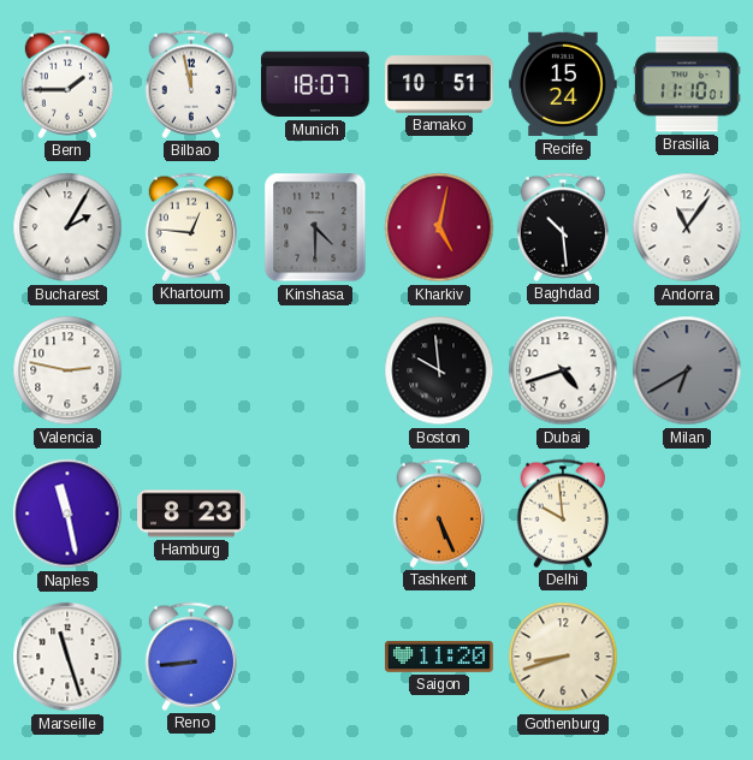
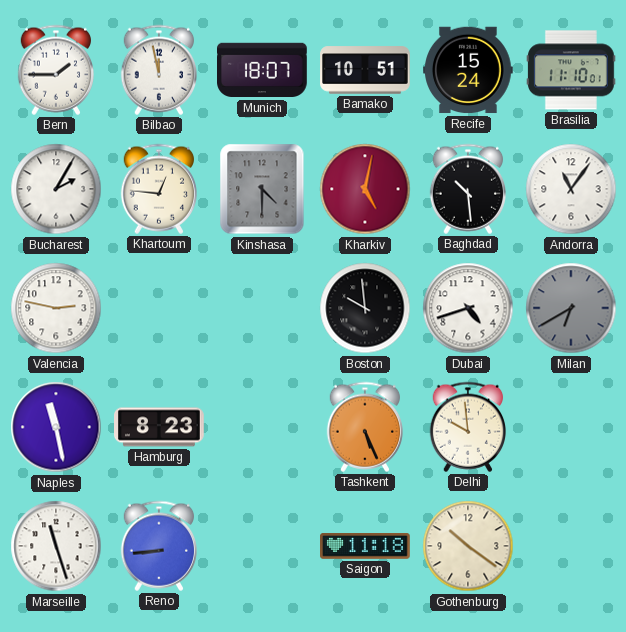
Saigon: 11:20 -> 11:18 (366, 547)
Gothenburg: 8:42 -> 10:21 (468, 546)
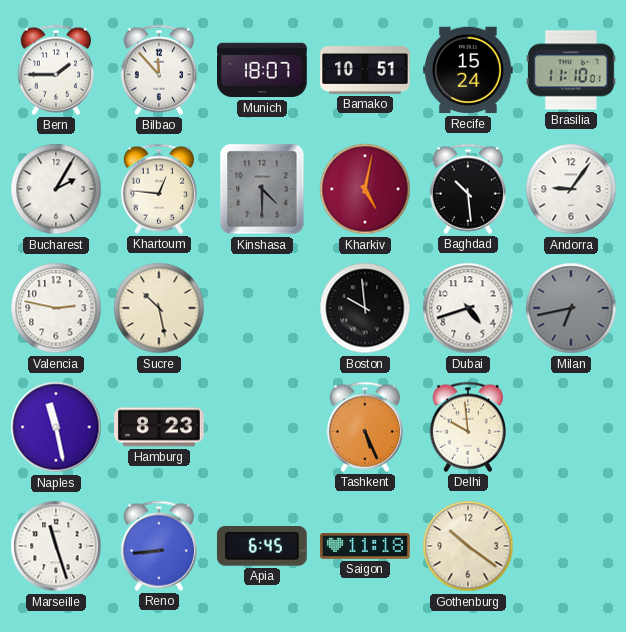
Bilbao: 11:58 -> 11:53 (158, 70)
Andorra: 11:06 -> 9:06 (571, 189)
Sucre: none -> 10:28 (159, 308)
Milan: 6:40 -> 6:43 (571, 308)
Apia: none -> 6:45 (262, 546)
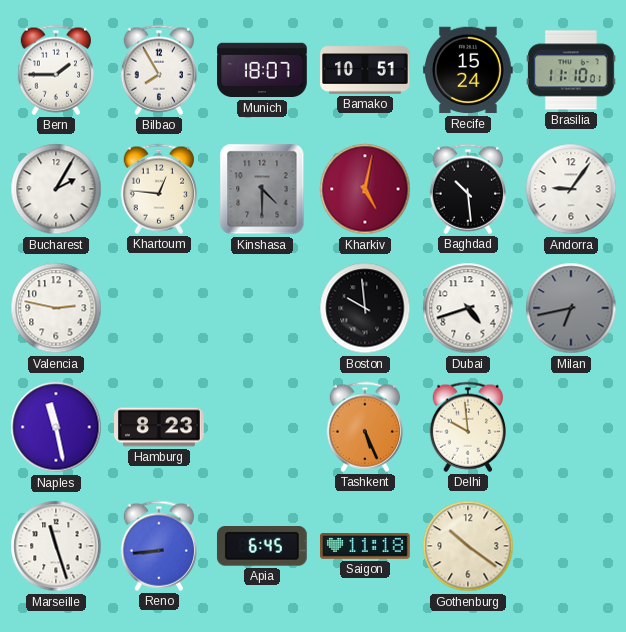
Bilbao: 11:53 -> 7:55 (158, 70)
Sucre: 10:28 -> none (159, 308)
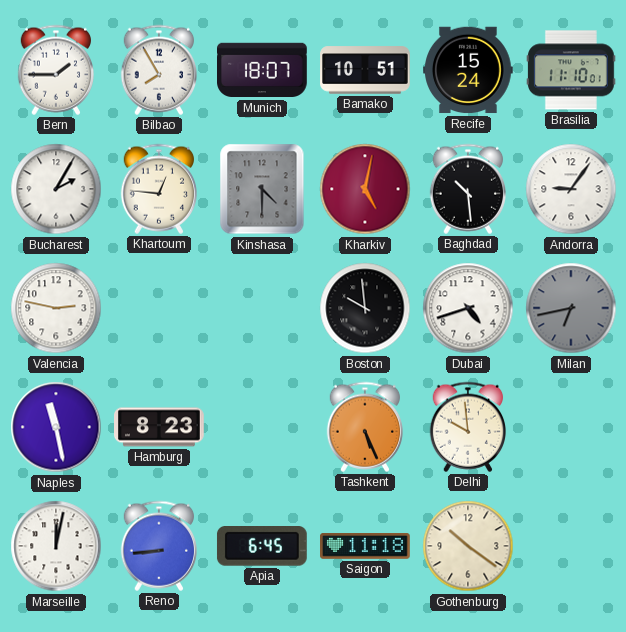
Marseille: 11:27 -> 12:02 (56, 546)
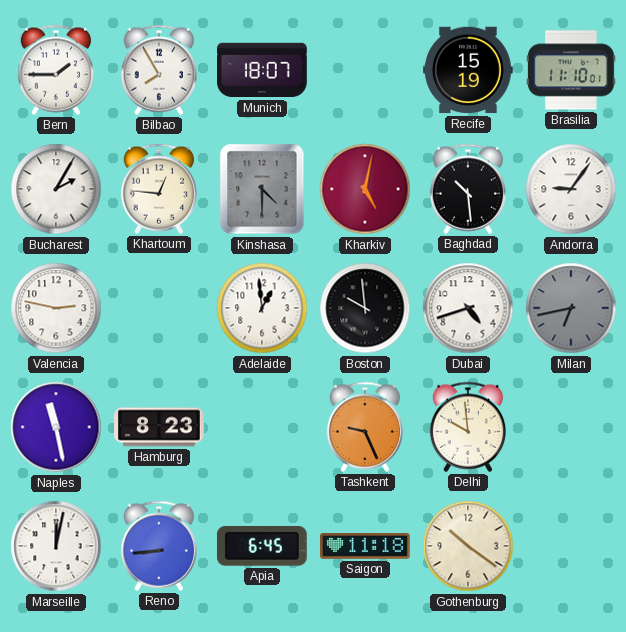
Bamako: 10:51 -> none (365, 70)
Recife: 15:24 -> 15:19 (469, 70)
Adelaide: none -> 12:59 (262, 308)
Tashkent: 5:26 -> 9:26 (364, 427)
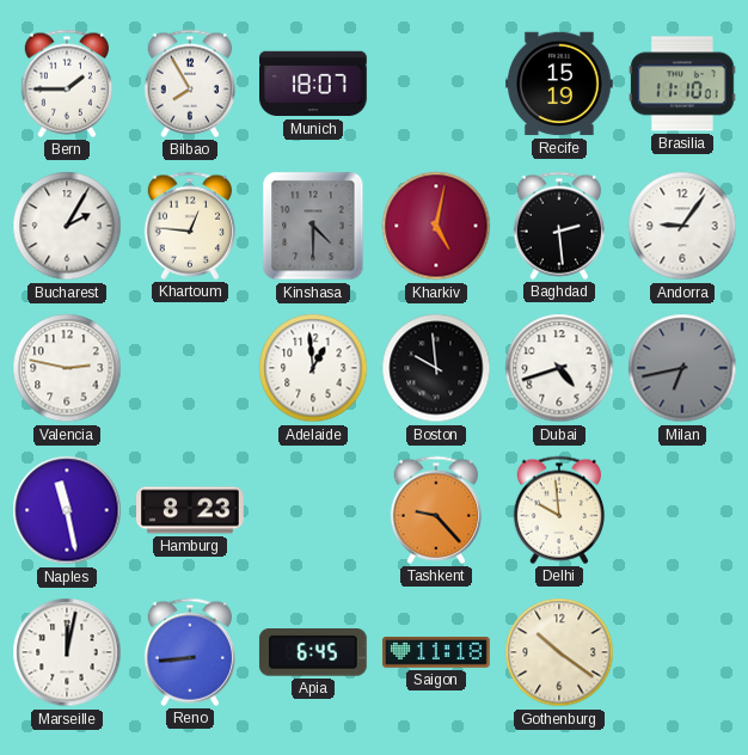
Baghdad: 10:29 -> 2:29 (558, 226)
Tashkent: 9:26 -> 9:23 (435, 510)
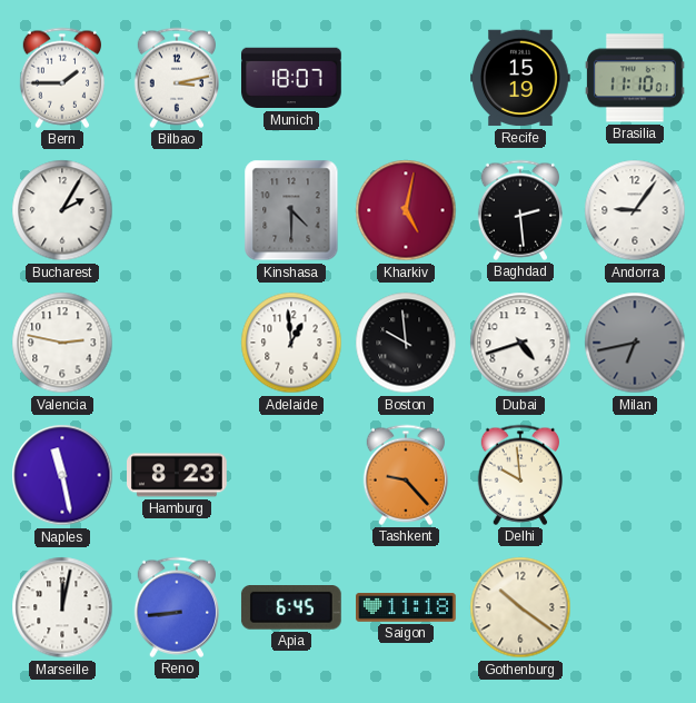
Bilbao: 7:55 -> 3:13 (176, 78)
Khartoum: 12:46 -> none (189, 226)
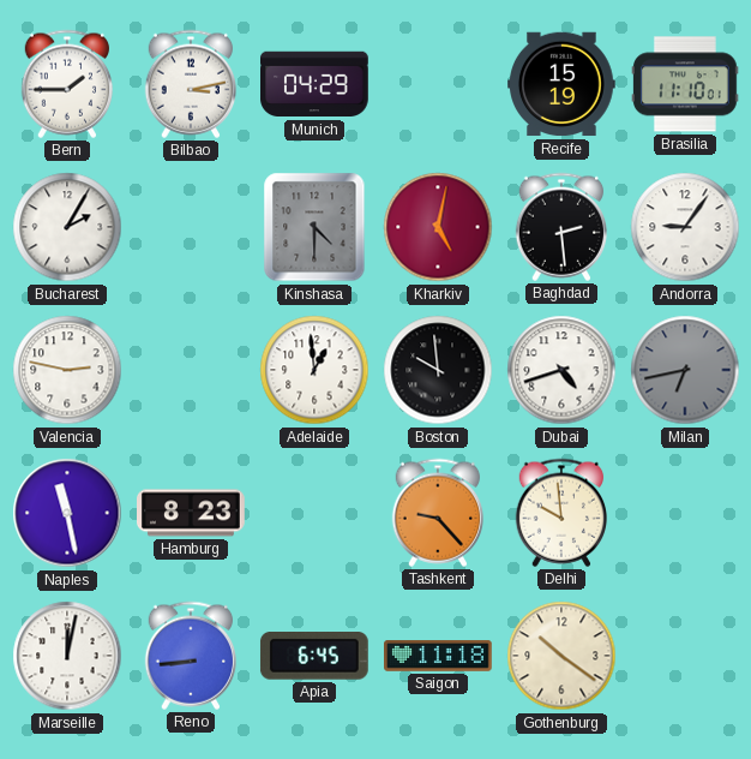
Munich: 18:07 -> 04:29 (316, 84)
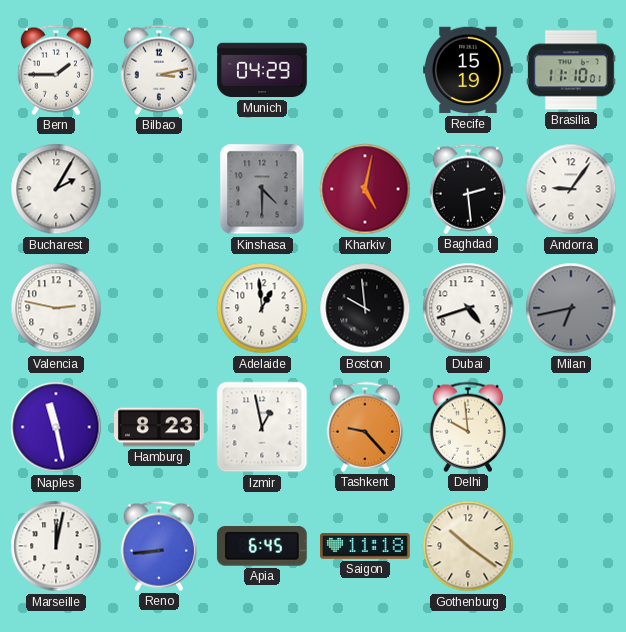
Izmir: none -> 12:58 (262, 427)
